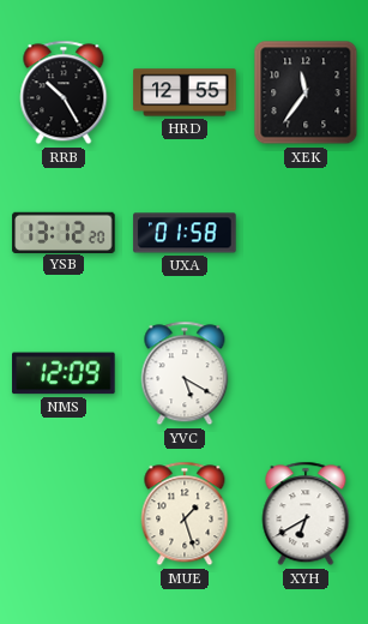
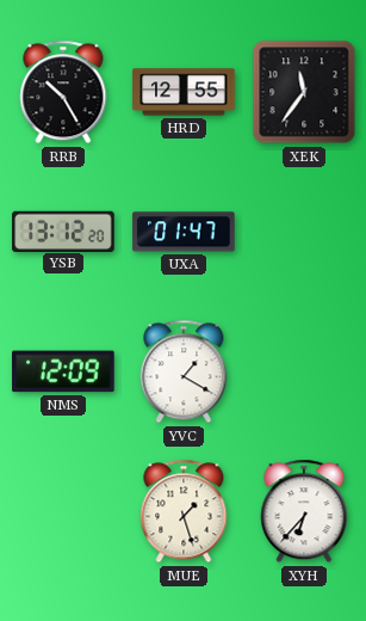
UXA: 01:58 -> 01:47 (184, 232)
YVC: 5:20 -> 1:20 (184, 371)
XYH: 6:40 -> 6:37 (304, 511)
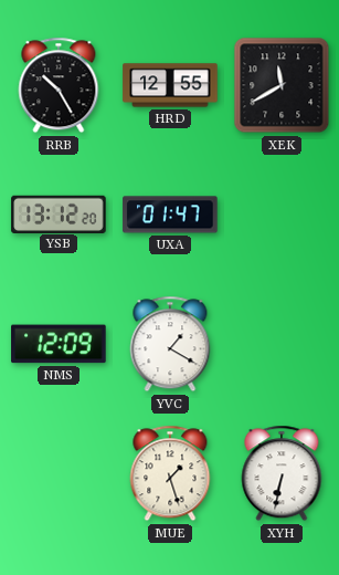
XEK: 11:36 -> 11:40 (282, 85)
XYH: 6:37 -> 6:32 (282, 473)
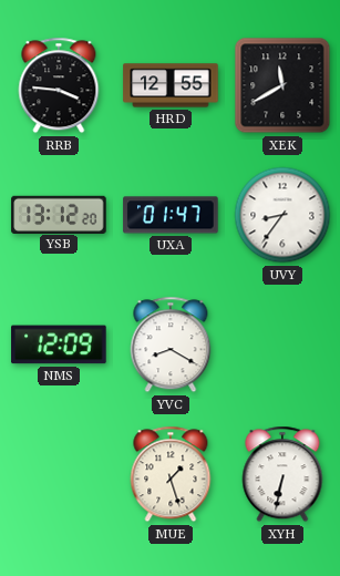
RRB: 10:25 -> 3:46 (59, 85)
UVY: none -> 8:36 (282, 215)
YVC: 1:20 -> 8:20 (171, 344)
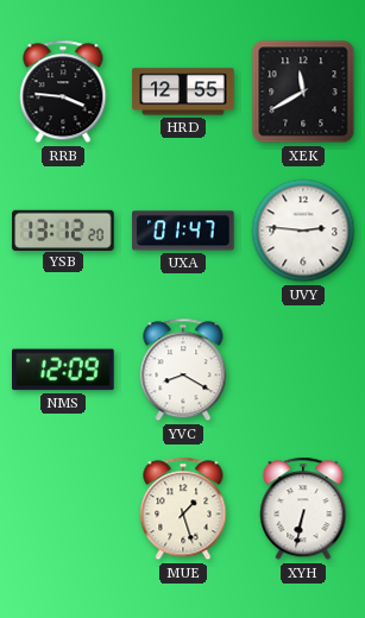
UVY: 8:36 -> 2:46 (303, 231)
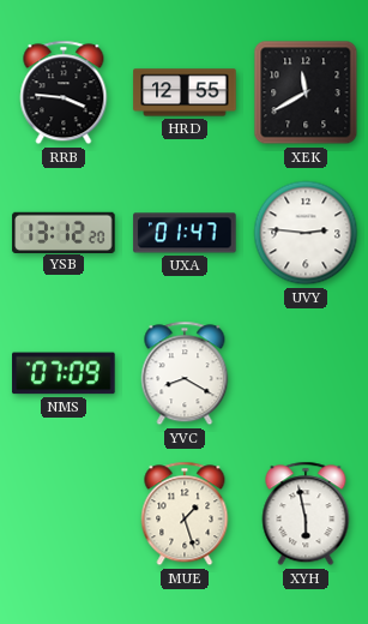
NMS: 12:09 -> 07:09 (64, 373)
XYH: 6:32 -> 5:58 (306, 514)
